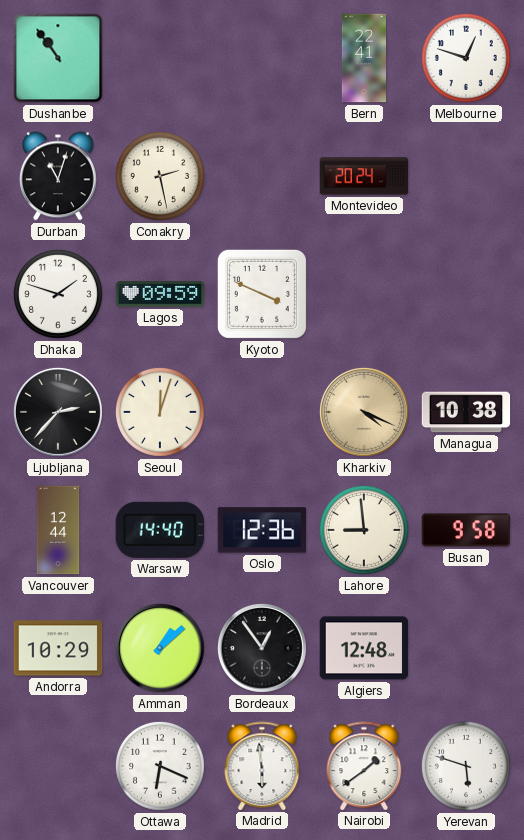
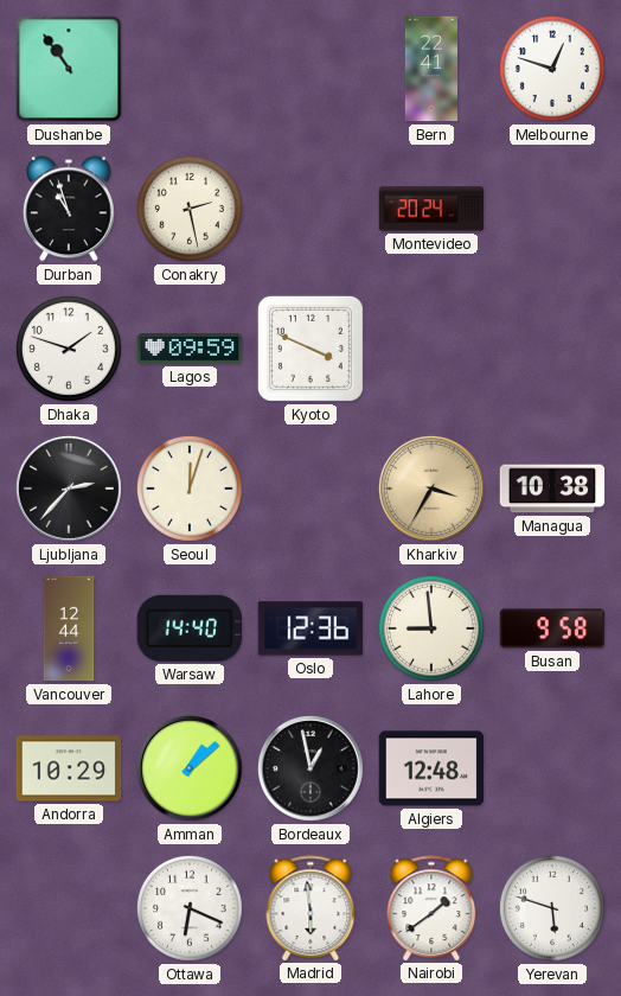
Durban: 11:03 -> 10:57 (70, 209)
Kharkiv: 4:19 -> 3:35 (431, 489)
Bordeaux: 12:54 -> 12:58 (310, 768)
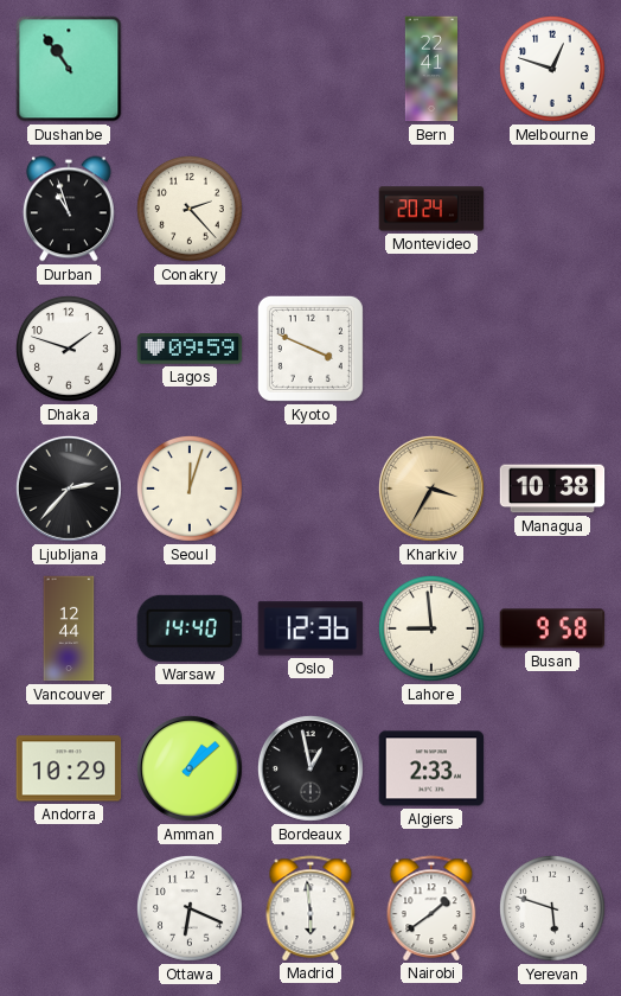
Conakry: 2:28 -> 2:23 (190, 209)
Algiers: 12:48 -> 2:33 (431, 768)
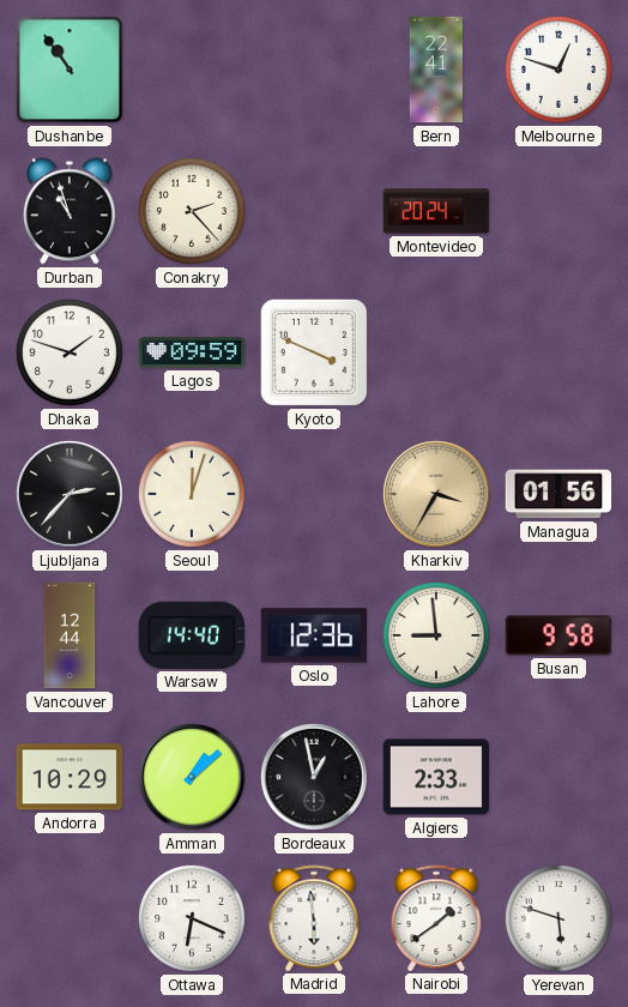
Managua: 10:38 -> 01:56 (558, 494)
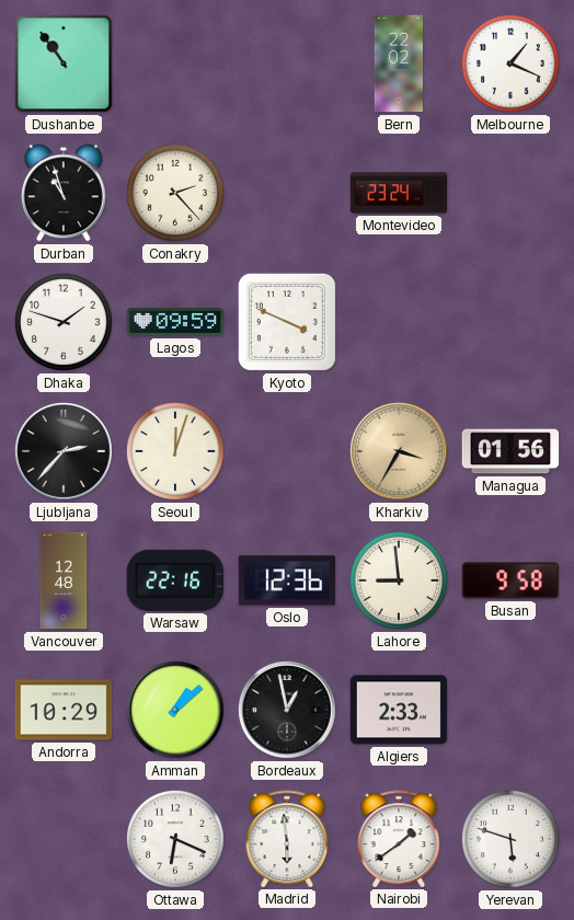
Bern: 22:41 -> 22:02 (399, 64)
Melbourne: 12:48 -> 1:19 (510, 64)
Montevideo: 20:24 -> 23:24 (399, 193)
Vancouver: 12:44 -> 12:48 (64, 580)
Warsaw: 14:40 -> 22:16 (175, 580)
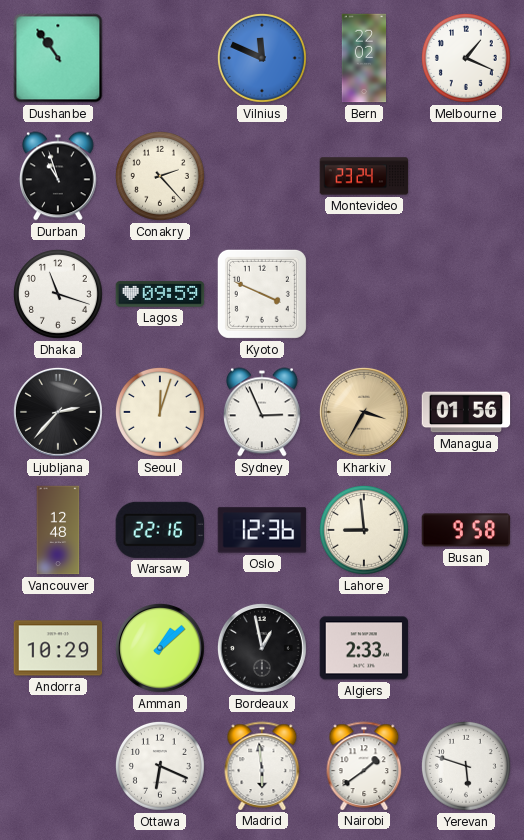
Vilnius: none -> 11:49 (262, 58)
Dhaka: 1:48 -> 11:18 (58, 294)
Sydney: none -> 2:56 (263, 412)
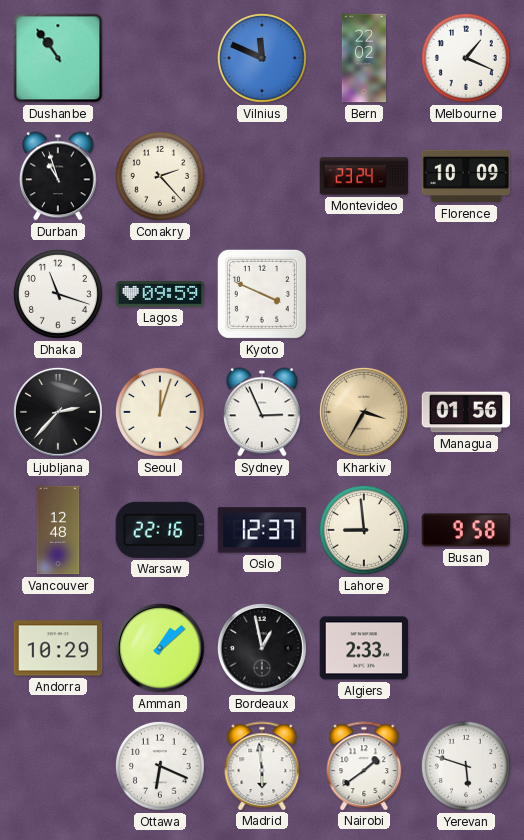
Florence: none -> 10:09 (466, 176)
Oslo: 12:36 -> 12:37 (262, 530)
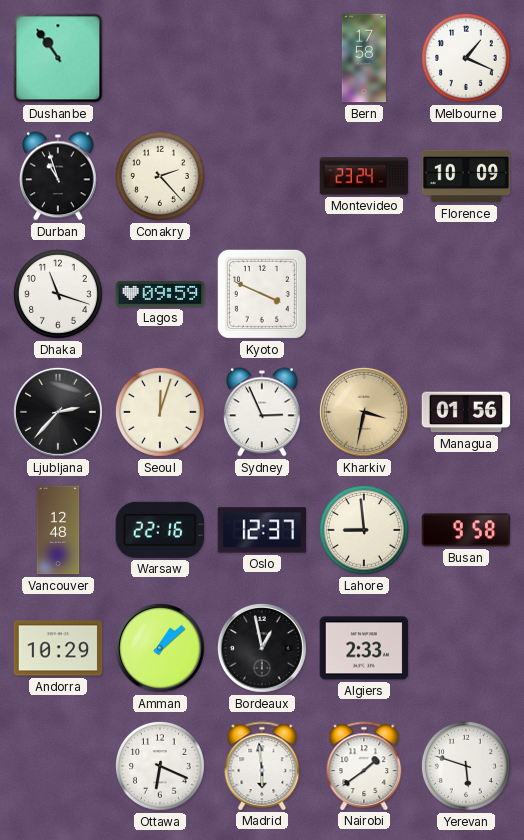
Vilnius: 11:49 -> none (262, 58)
Bern: 22:02 -> 17:58 (364, 58)
Kharkiv: 3:35 -> 3:32 (364, 412)
